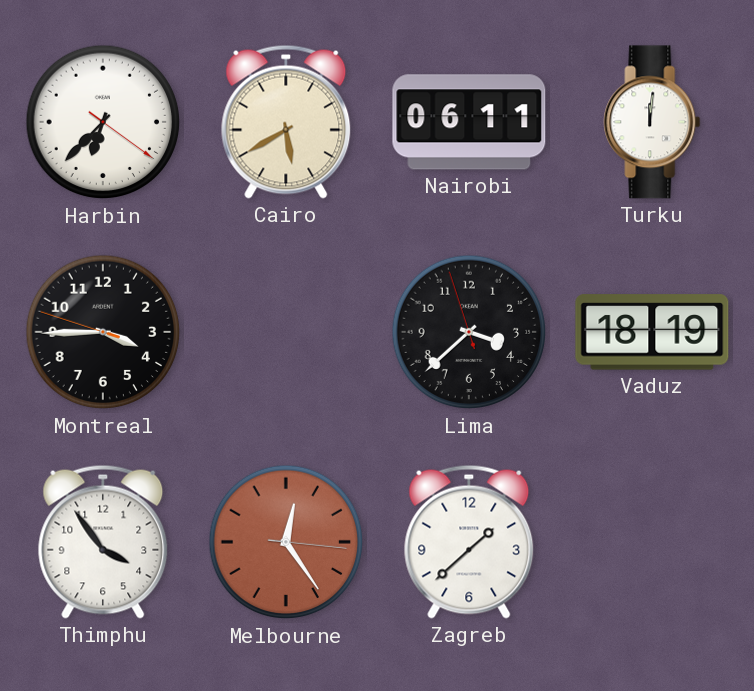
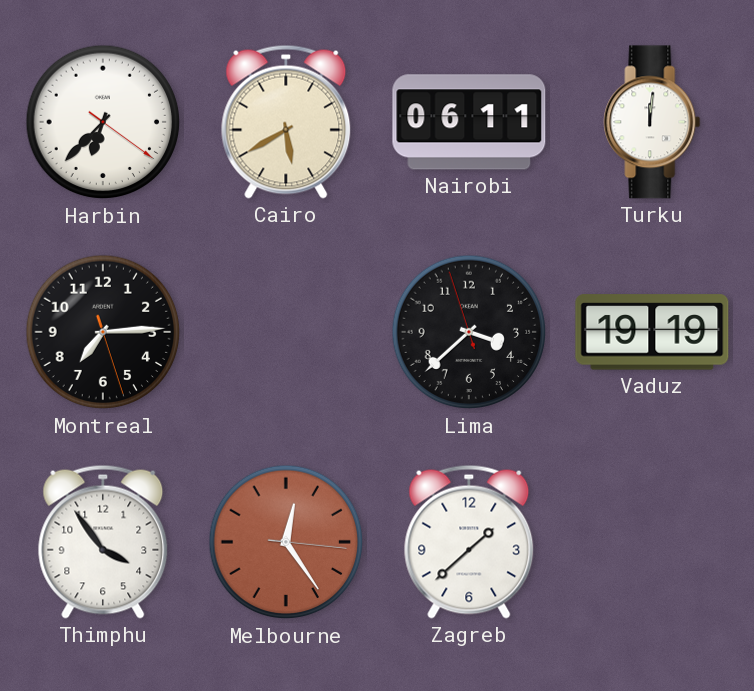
Montreal: 3:44 -> 7:14 (103, 332)
Vaduz: 18:19 -> 19:19 (652, 332)
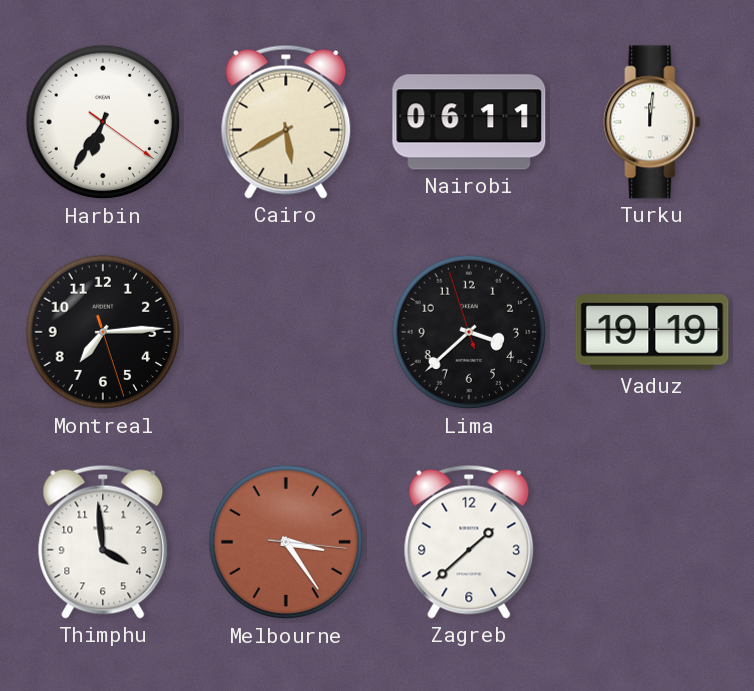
Harbin: 6:37 -> 6:35 (103, 122)
Thimphu: 3:54 -> 3:59 (103, 542)
Melbourne: 12:24 -> 3:24 (286, 542)
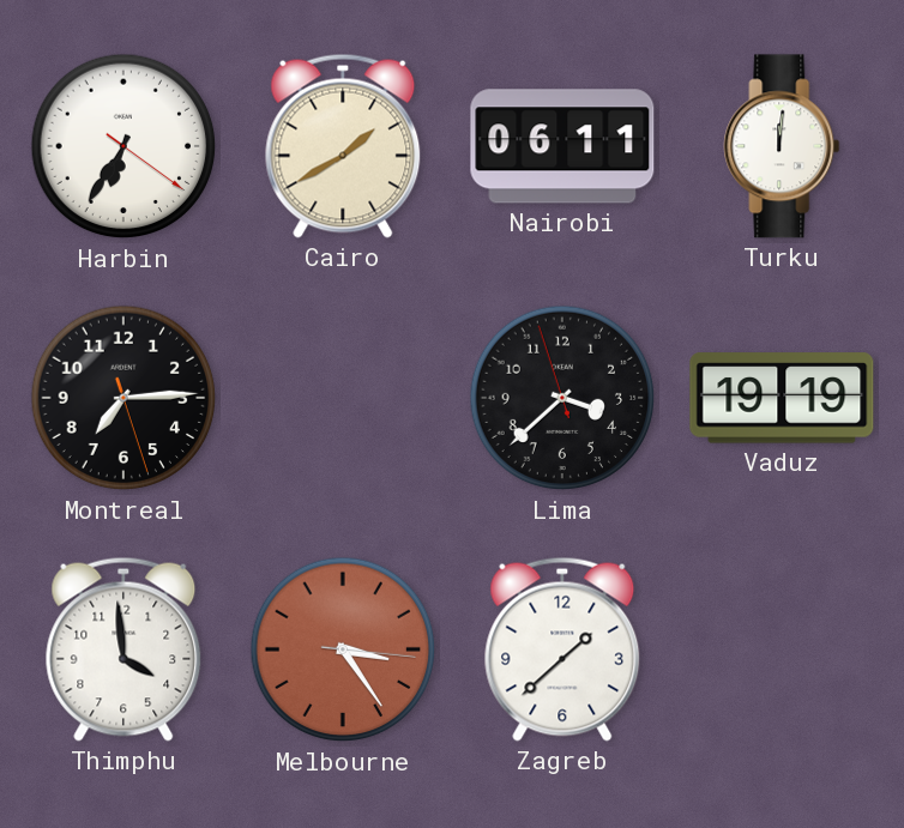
Cairo: 5:40 -> 1:40 (343, 146)
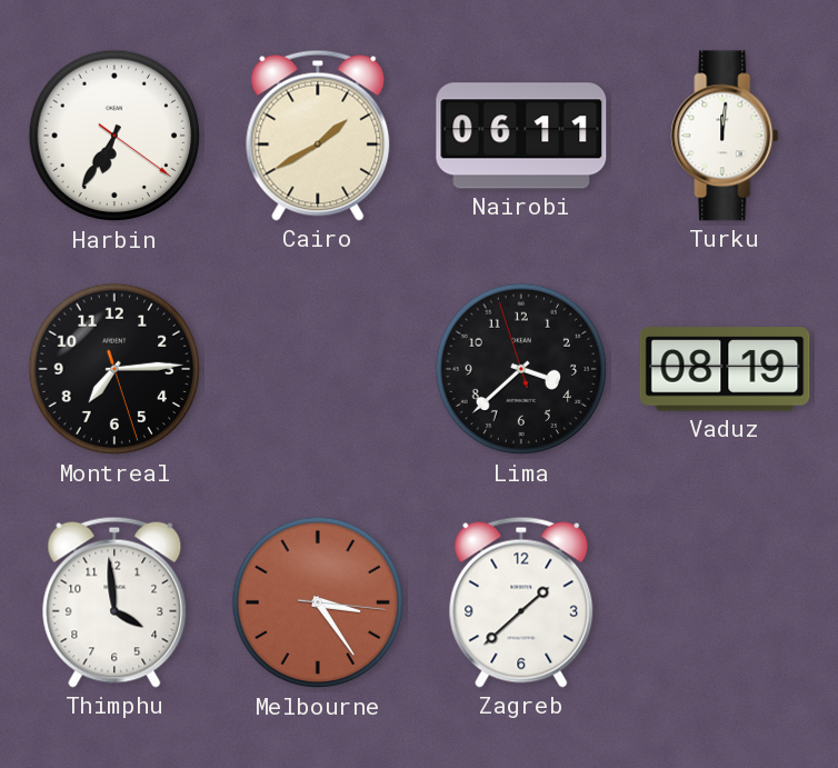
Vaduz: 19:19 -> 08:19 (725, 369)
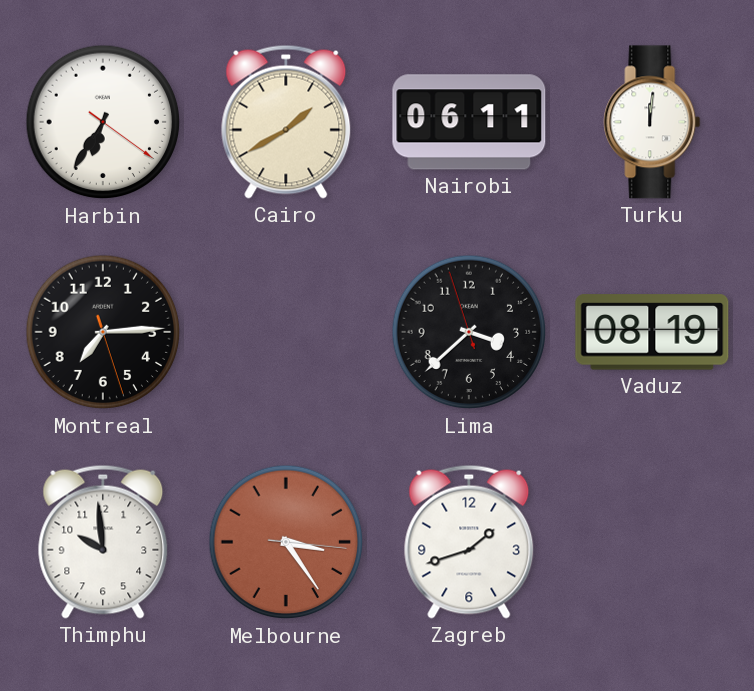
Thimphu: 3:59 -> 9:59 (103, 542)
Zagreb: 1:38 -> 1:42 (469, 542)
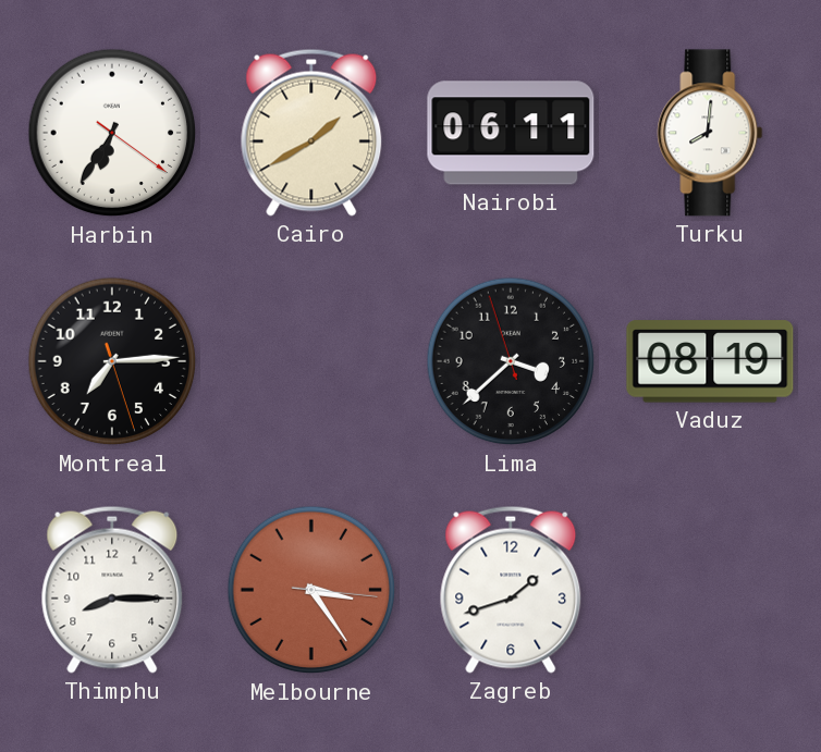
Turku: 12:01 -> 8:01 (710, 133)
Thimphu: 9:59 -> 8:15 (112, 590)
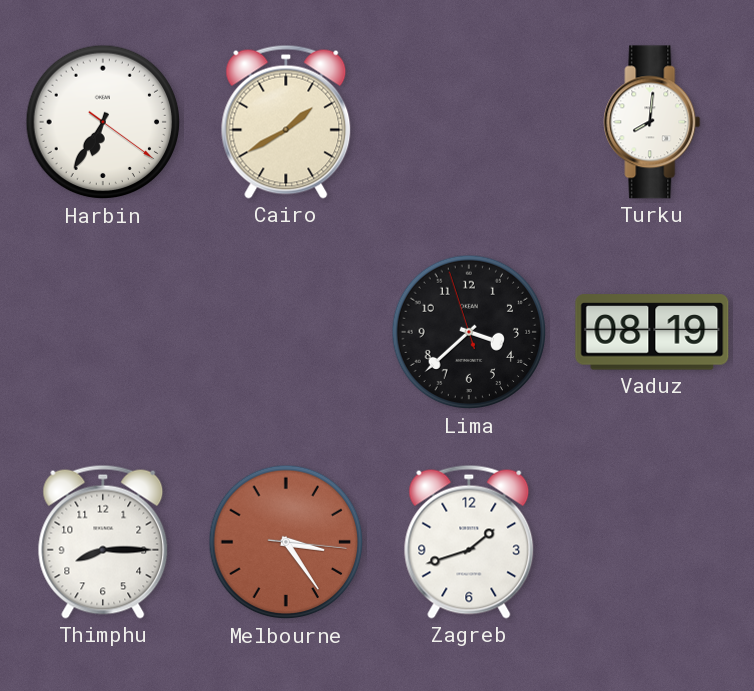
Nairobi: 06:11 -> none (511, 133)
Montreal: 7:14 -> none (112, 361)
